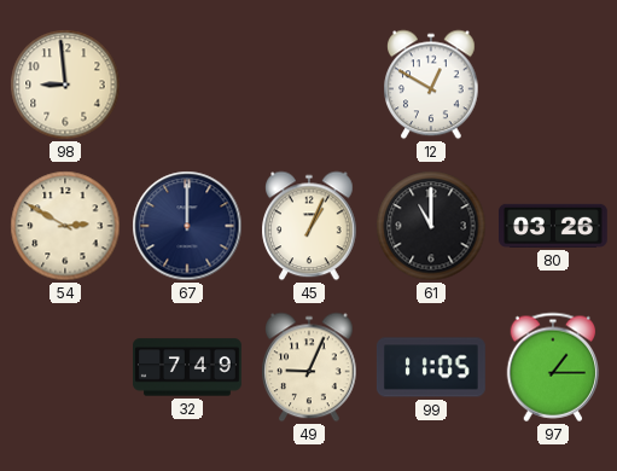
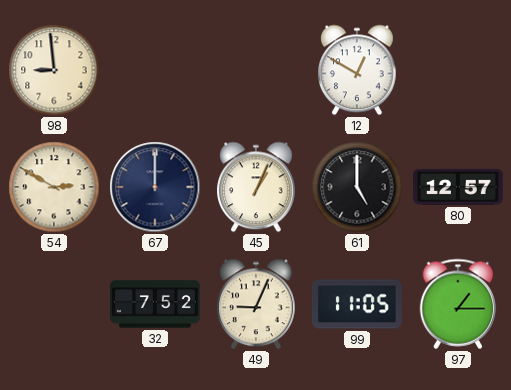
61: 11:00 -> 5:00 (357, 187)
80: 03:26 -> 12:57 (459, 187)
32: 7:49 -> 7:52 (156, 304)
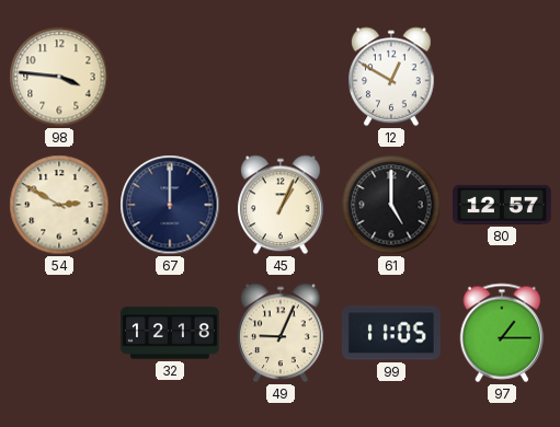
98: 8:59 -> 3:46 (59, 77)
32: 7:52 -> 12:18 (171, 333)
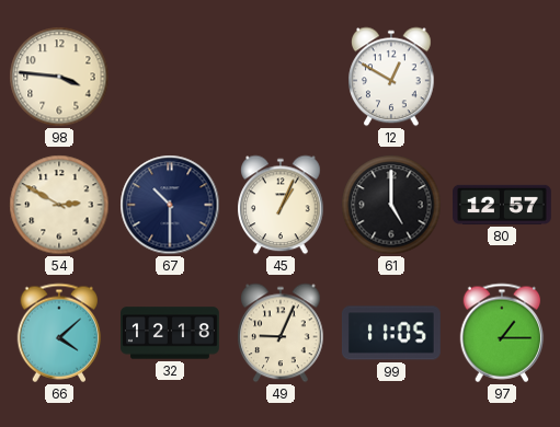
67: 12:00 -> 10:30 (170, 205)
66: none -> 4:08 (59, 333)
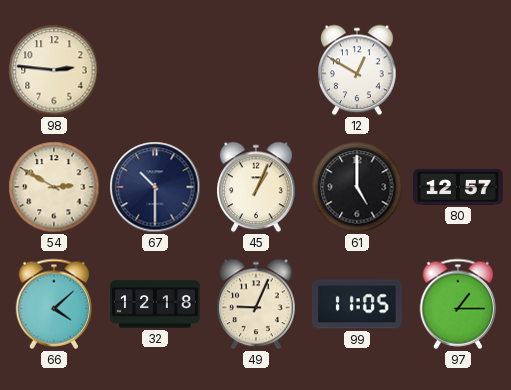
98: 3:46 -> 2:46 (54, 70)
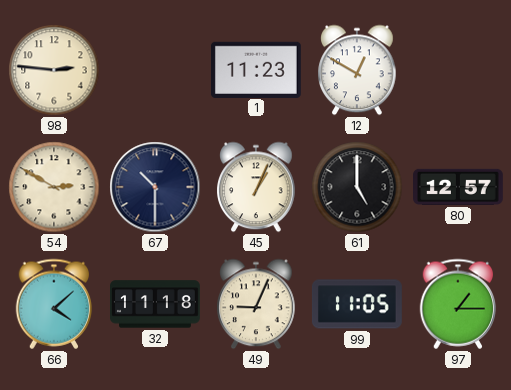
1: none -> 11:23 (256, 69)
32: 12:18 -> 11:18 (156, 304)
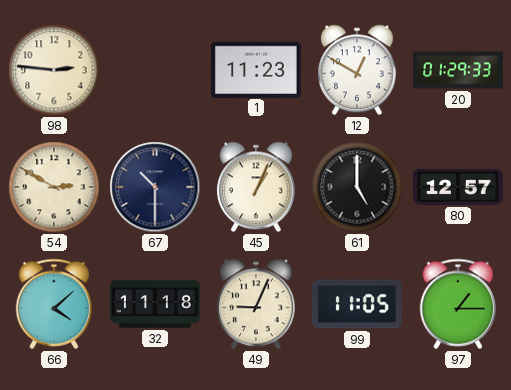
20: none -> 01:29 (459, 70)
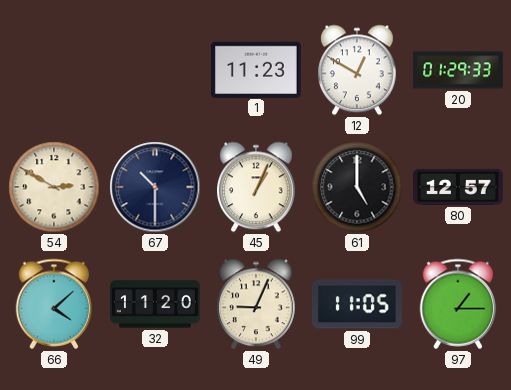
98: 2:46 -> none (54, 70)
32: 11:18 -> 11:20 (156, 304)
